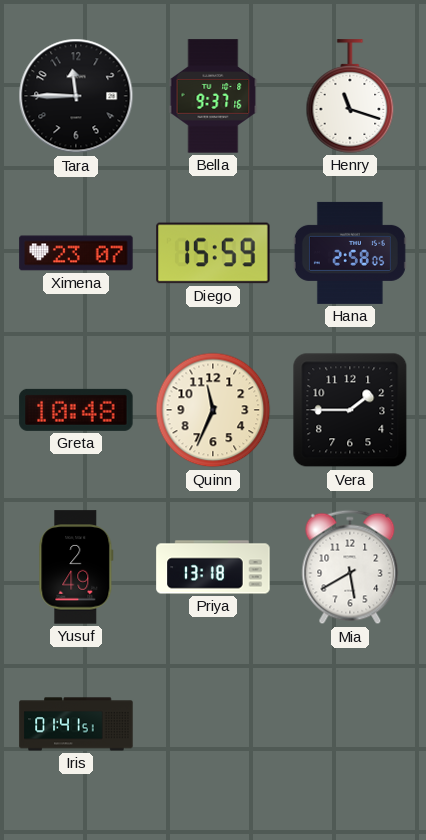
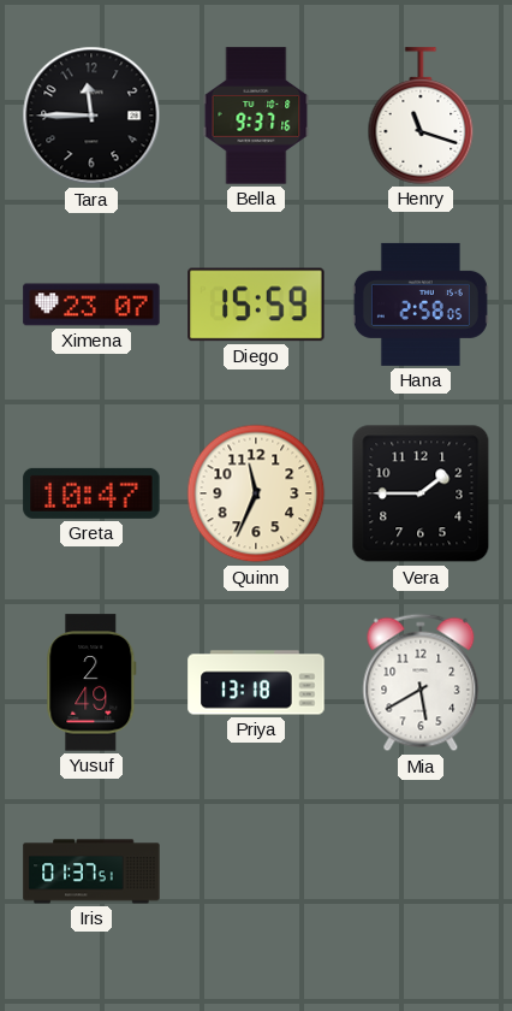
Greta: 10:48 -> 10:47 (91, 493)
Iris: 01:41 -> 01:37 (91, 871)
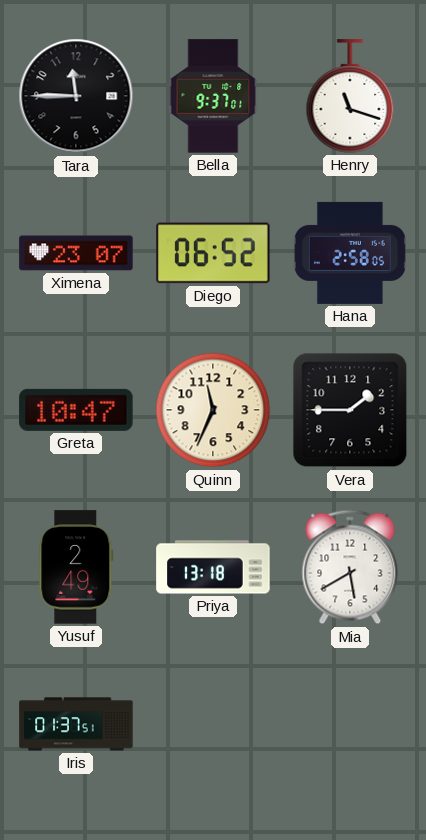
Bella: 9:37:16 -> 9:37:01 (213, 96)
Diego: 15:59 -> 06:52 (213, 253)
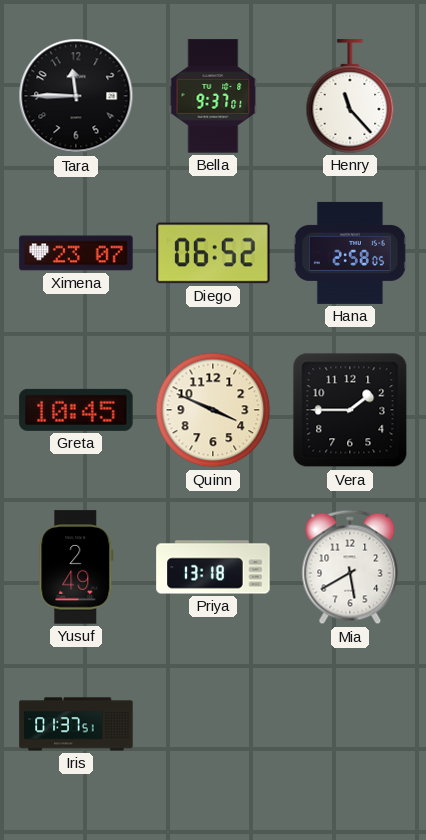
Henry: 11:18 -> 11:23 (350, 96)
Greta: 10:47 -> 10:45 (76, 410)
Quinn: 11:34 -> 3:49 (213, 410)
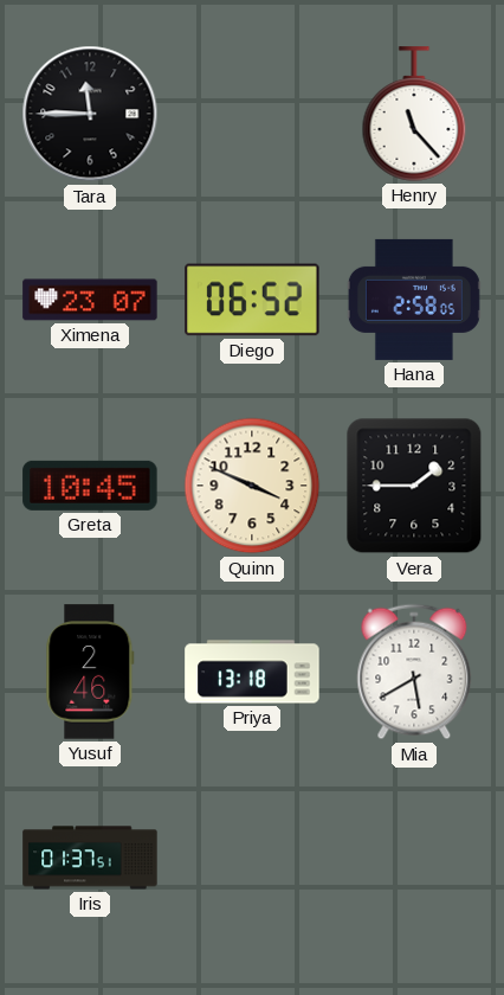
Bella: 9:37 -> none (213, 96)
Yusuf: 2:49 -> 2:46 (90, 672)
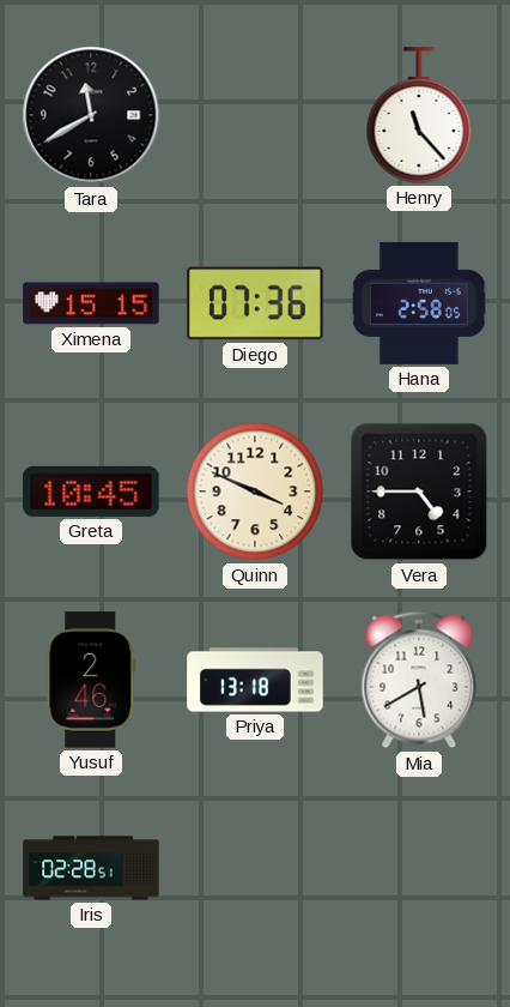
Tara: 11:45 -> 11:40 (91, 115)
Ximena: 23:07 -> 15:15 (91, 303)
Diego: 06:52 -> 07:36 (255, 303)
Vera: 1:45 -> 4:45 (419, 492)
Iris: 01:37 -> 02:28 (91, 868)
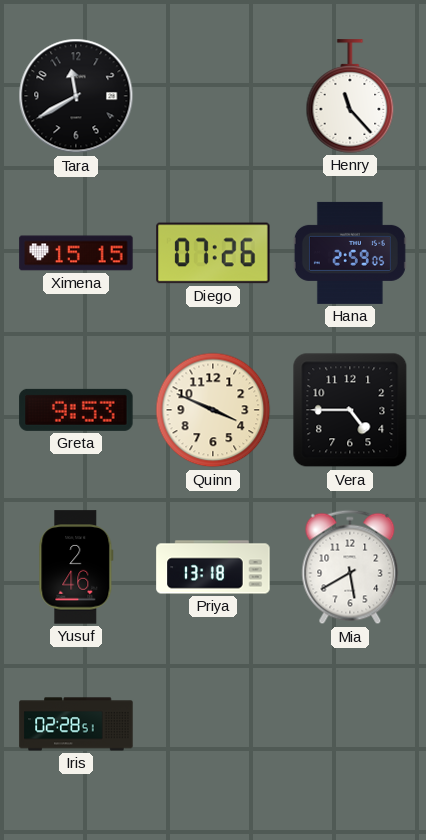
Diego: 07:36 -> 07:26 (213, 253)
Hana: 2:58 -> 2:59 (350, 253)
Greta: 10:45 -> 9:53 (76, 410)
